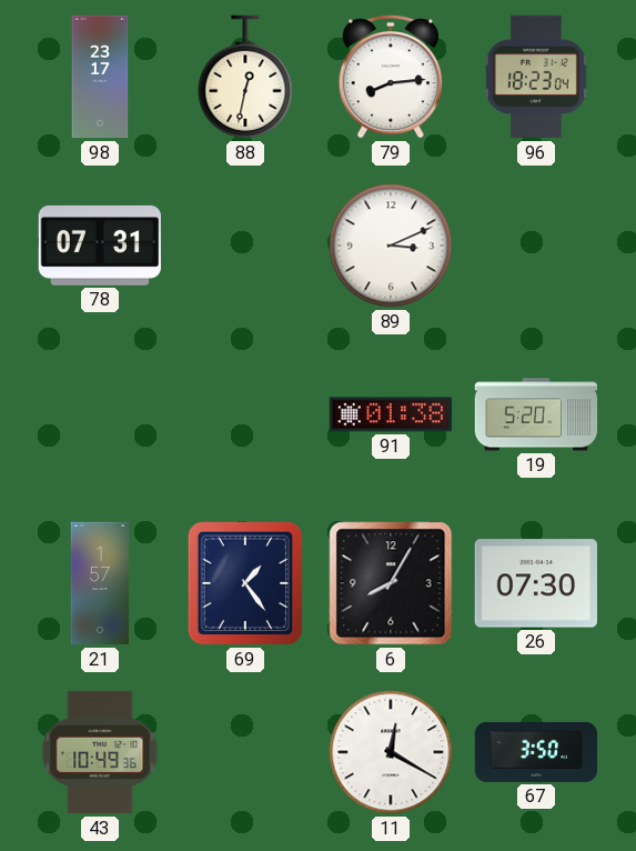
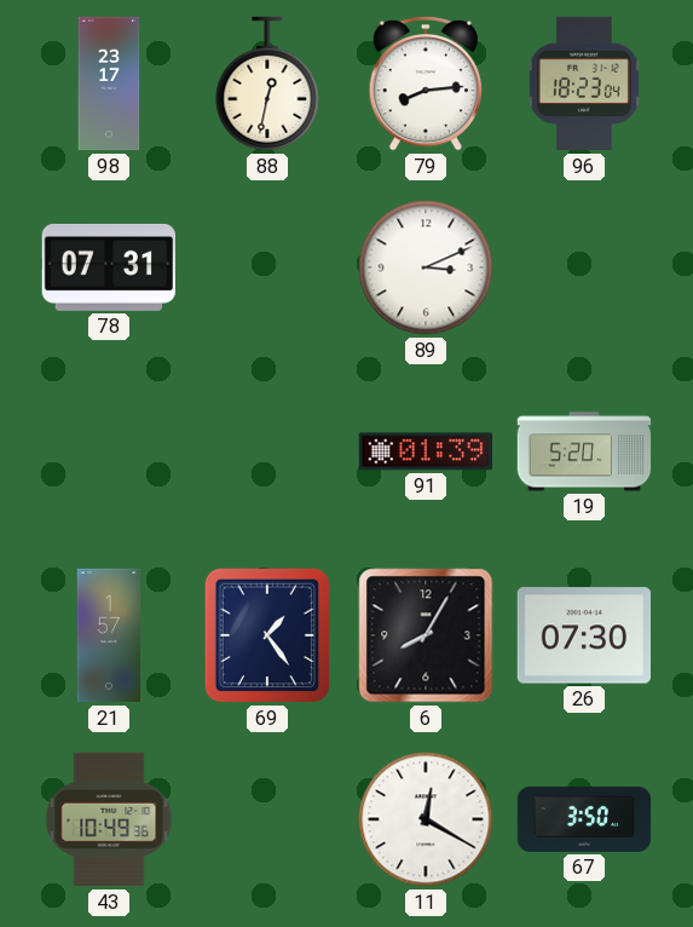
91: 01:38 -> 01:39 (426, 451)
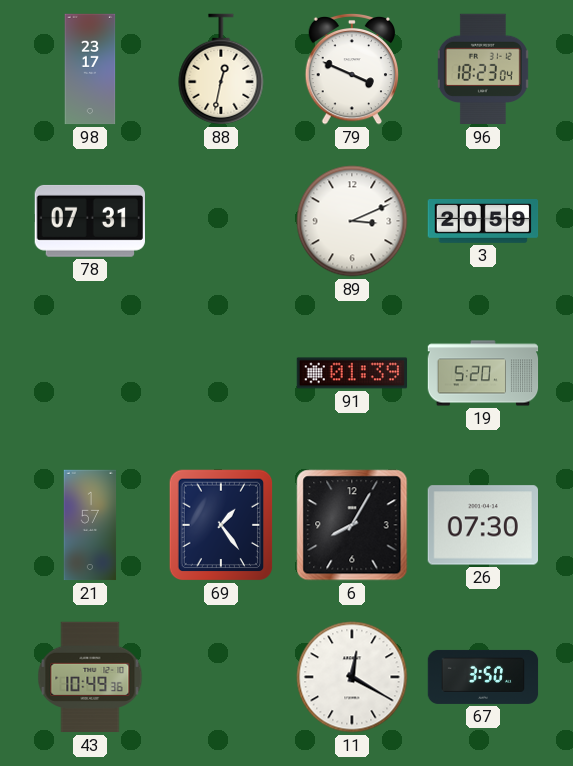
79: 8:14 -> 3:49 (351, 69)
3: none -> 20:59 (483, 222)
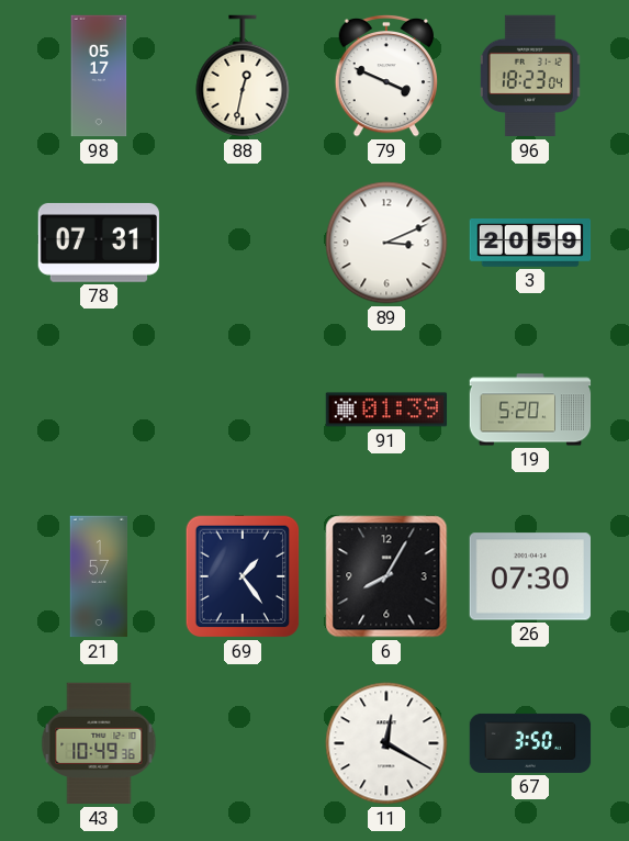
98: 23:17 -> 05:17 (99, 76)
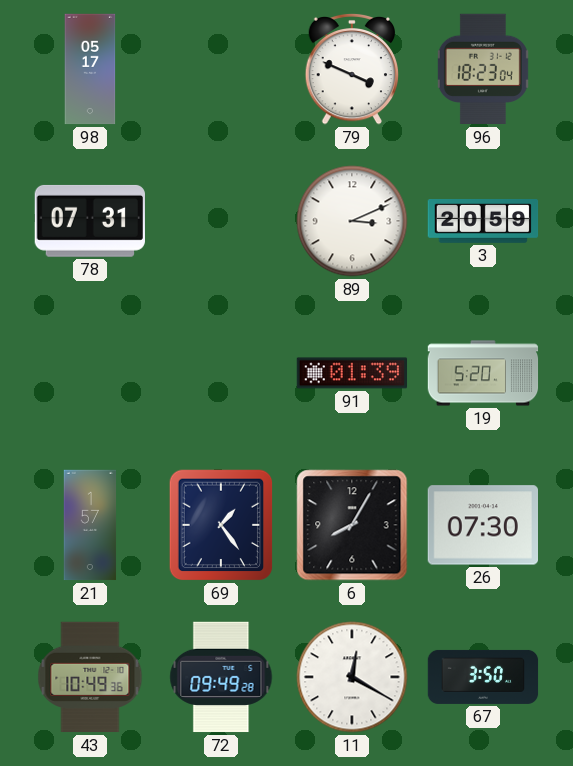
88: 12:32 -> none (243, 76)
72: none -> 09:49 (221, 677)
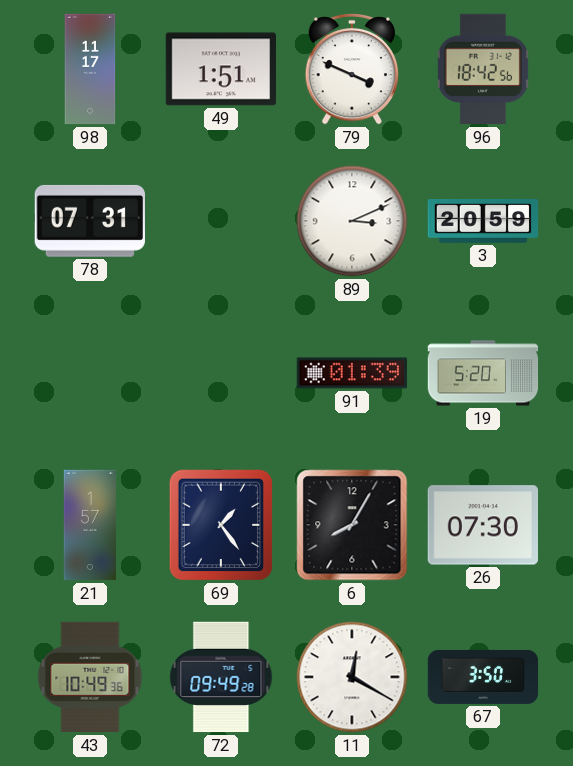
98: 05:17 -> 11:17 (90, 69)
49: none -> 1:51 (220, 69)
96: 18:23 -> 18:42 (483, 69)
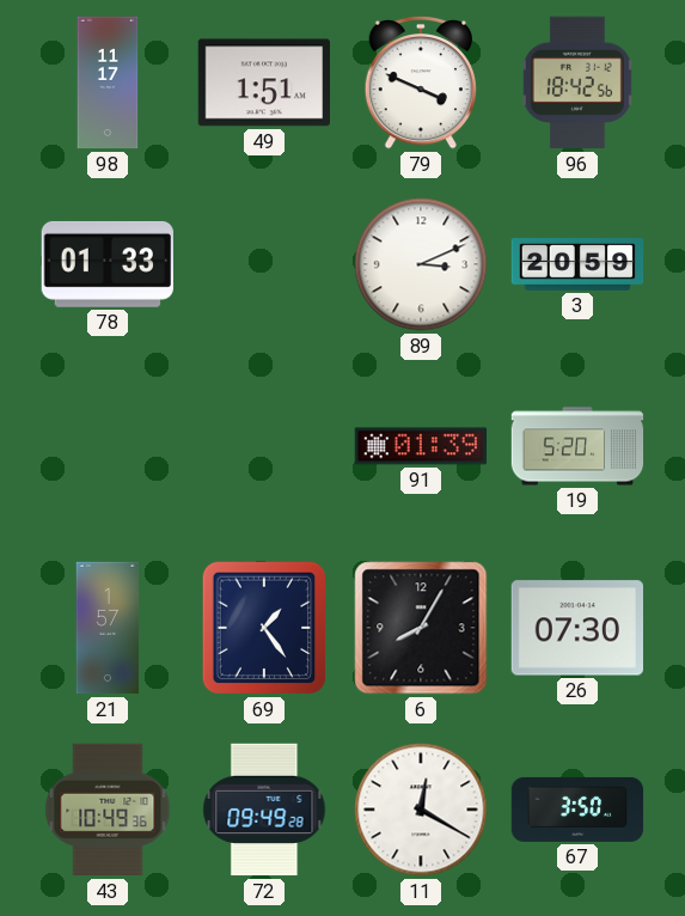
78: 07:31 -> 01:33 (108, 264)
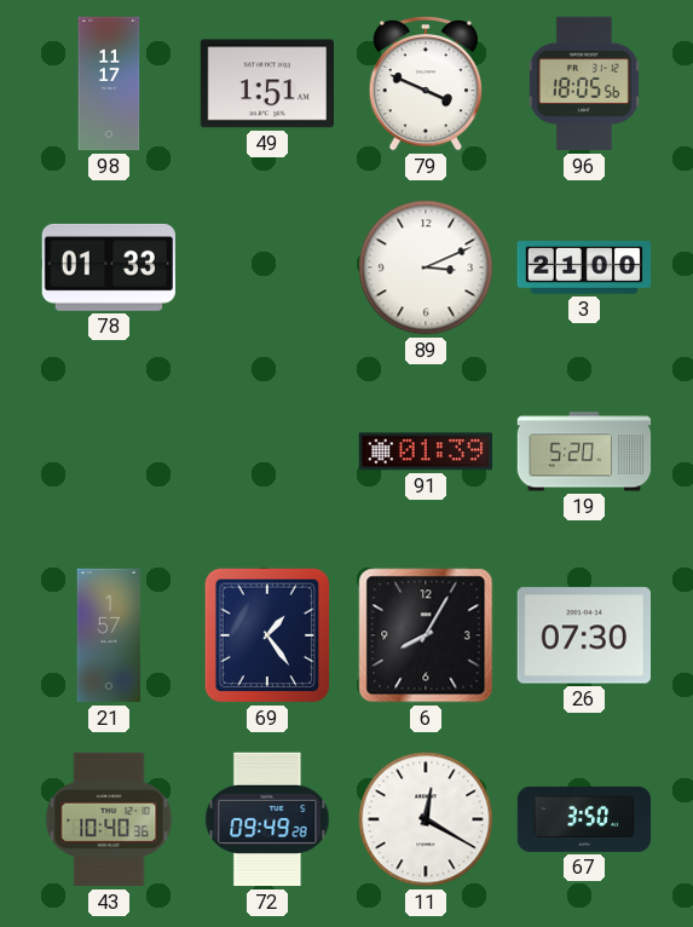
96: 18:42 -> 18:05 (584, 84)
3: 20:59 -> 21:00 (584, 269)
43: 10:49 -> 10:40 (109, 819)
